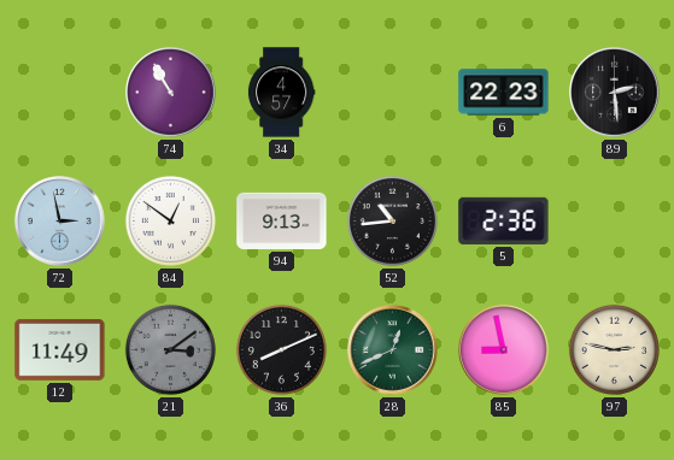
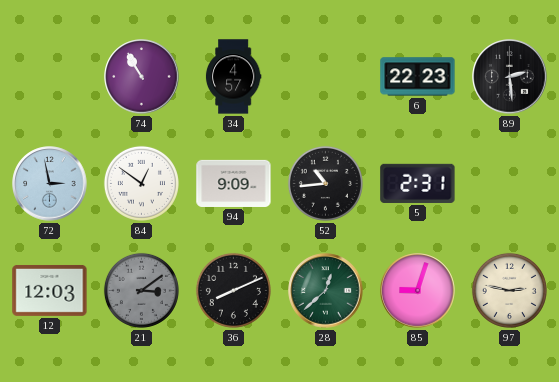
94: 9:13 -> 9:09 (234, 183)
5: 2:36 -> 2:31 (418, 183)
12: 11:49 -> 12:03 (50, 290)
28: 12:41 -> 12:38 (326, 291)
85: 8:58 -> 9:03 (418, 291)
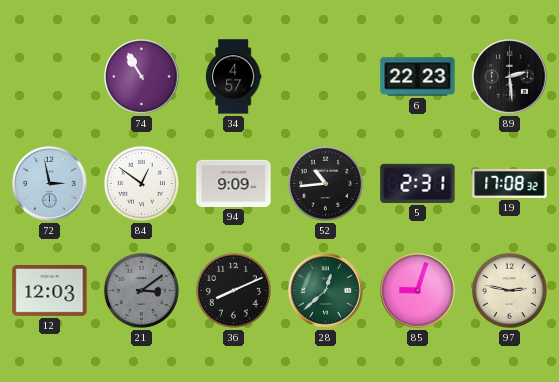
19: none -> 17:08 (510, 183)
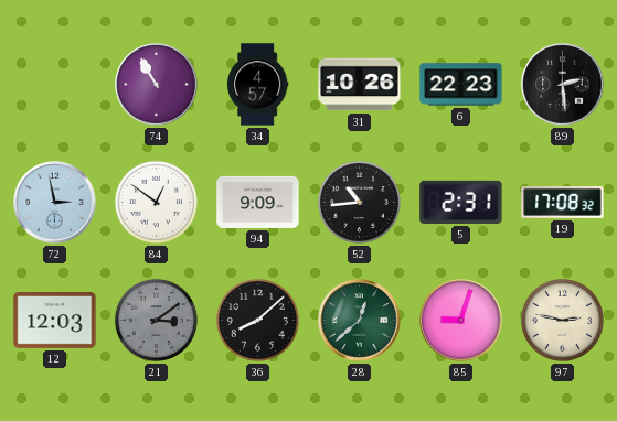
31: none -> 10:26 (360, 85)
36: 8:11 -> 8:08 (257, 320)
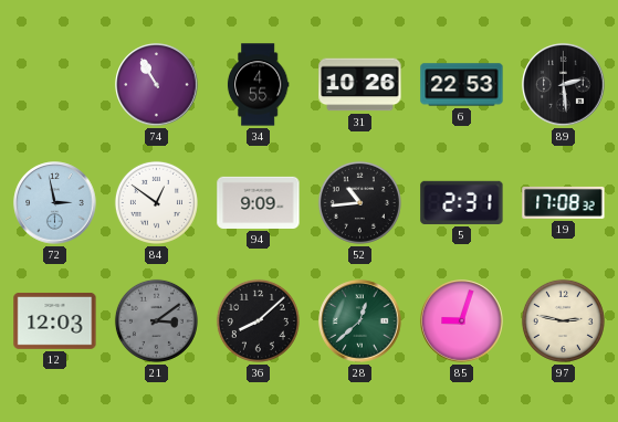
34: 4:57 -> 4:55 (258, 85)
6: 22:23 -> 22:53 (462, 85)
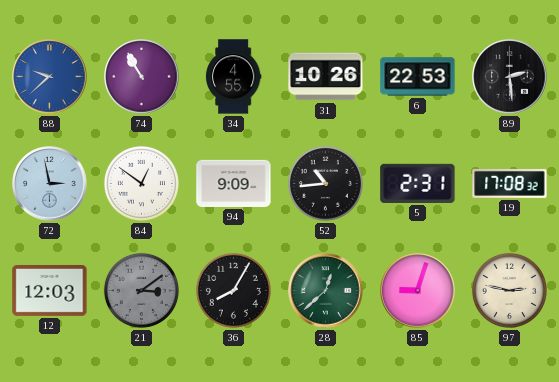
88: none -> 9:38 (50, 77)
36: 8:08 -> 8:05 (233, 290)
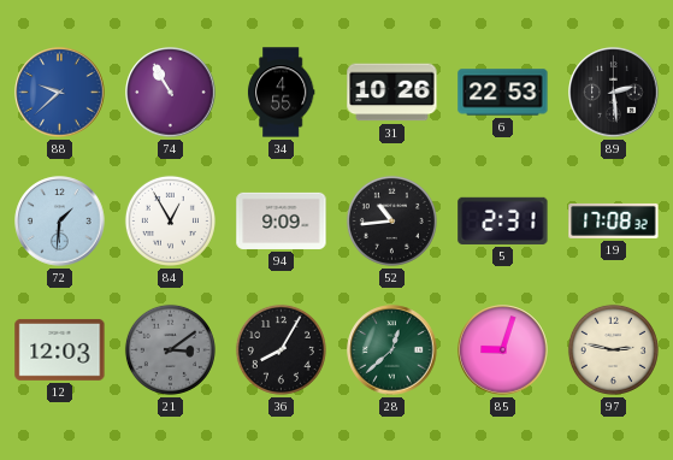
72: 2:58 -> 1:31 (60, 222)
84: 12:51 -> 12:55 (170, 220)
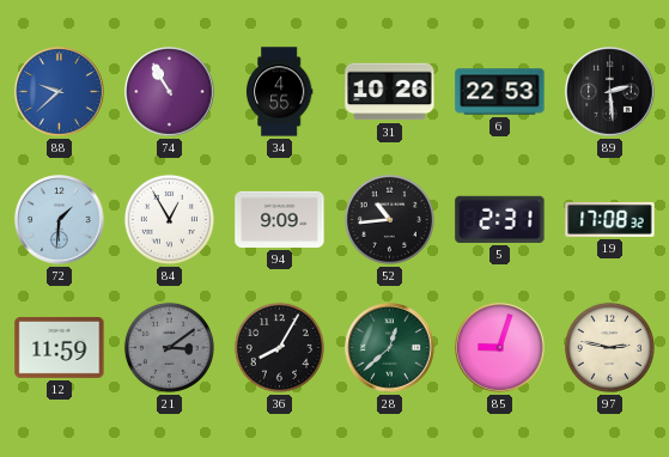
12: 12:03 -> 11:59 (60, 347)
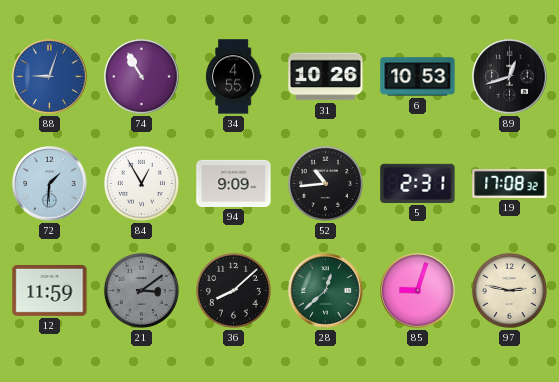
88: 9:38 -> 9:03 (50, 77)
6: 22:53 -> 10:53 (418, 77)
89: 2:29 -> 12:42 (510, 77)
36: 8:05 -> 8:08 (233, 290)
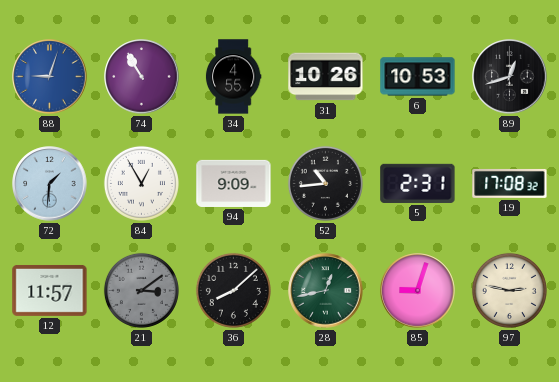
12: 11:59 -> 11:57 (50, 290)
28: 12:38 -> 12:43 (326, 291)
